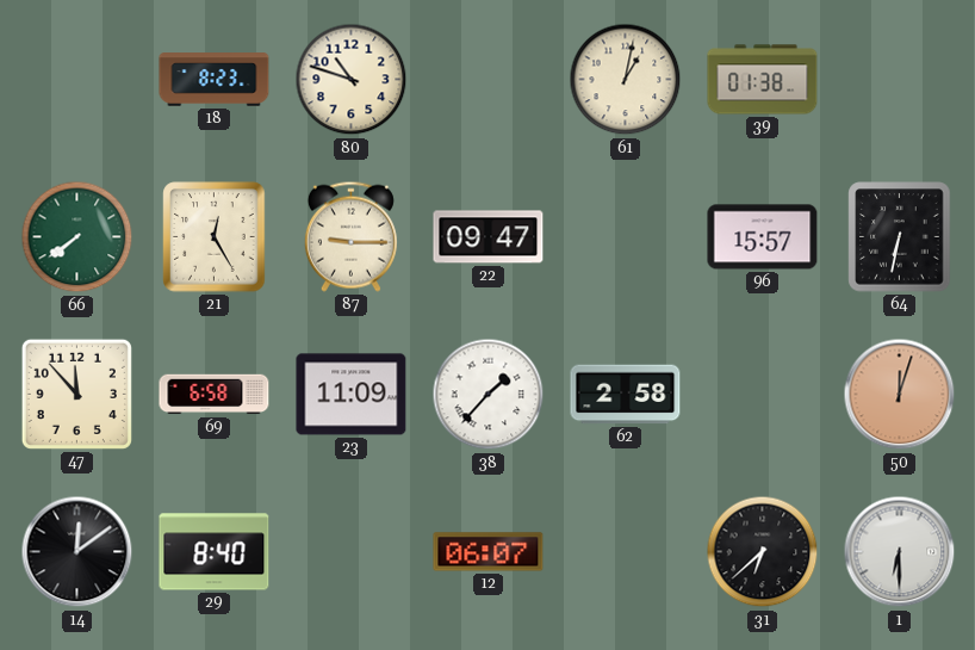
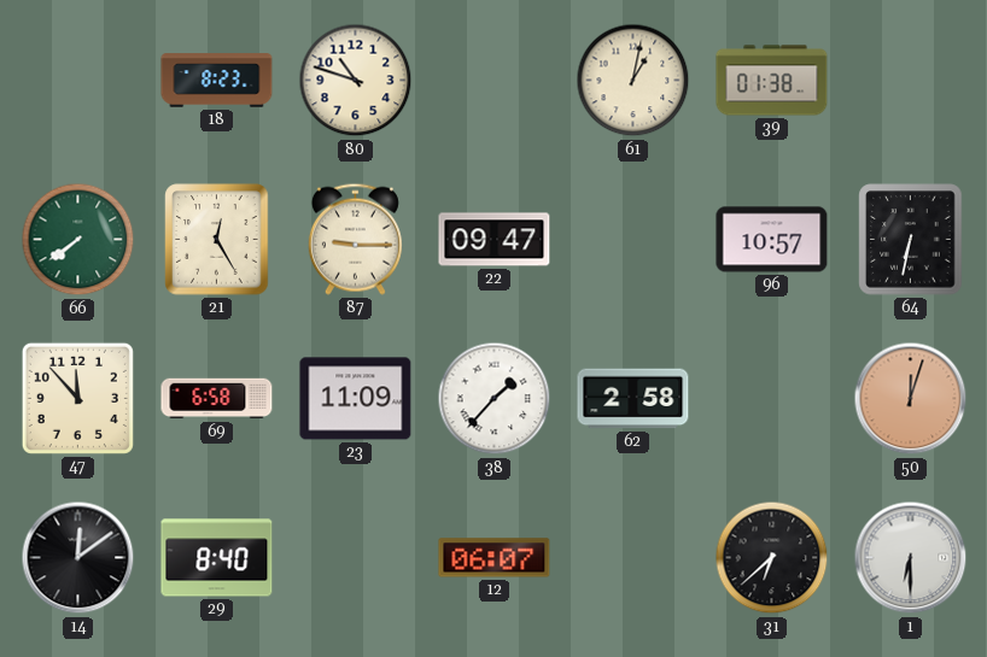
96: 15:57 -> 10:57 (772, 240)
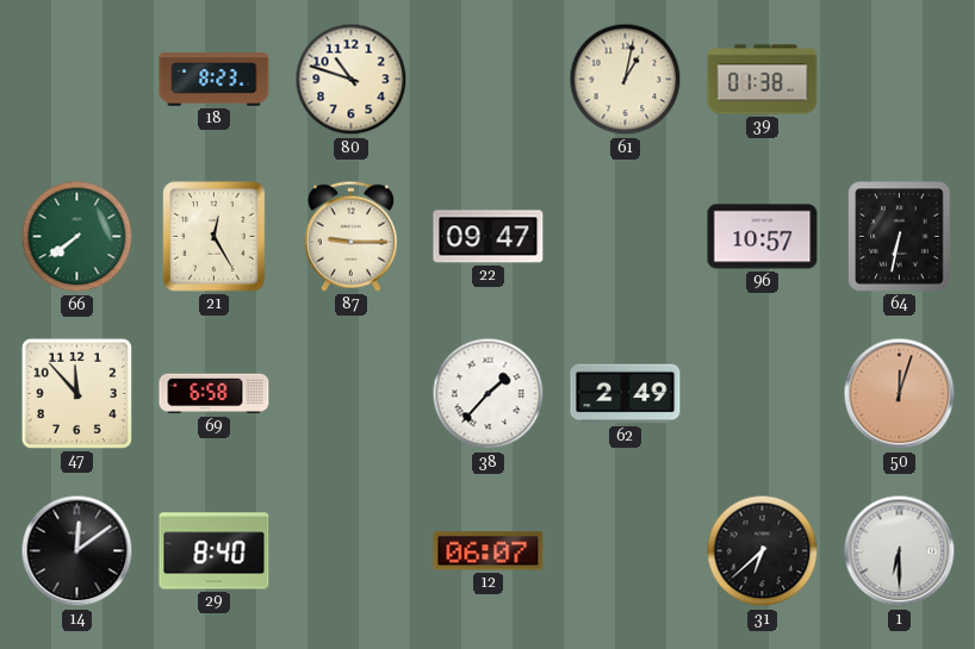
23: 11:09 -> none (356, 399)
62: 2:58 -> 2:49 (626, 394)
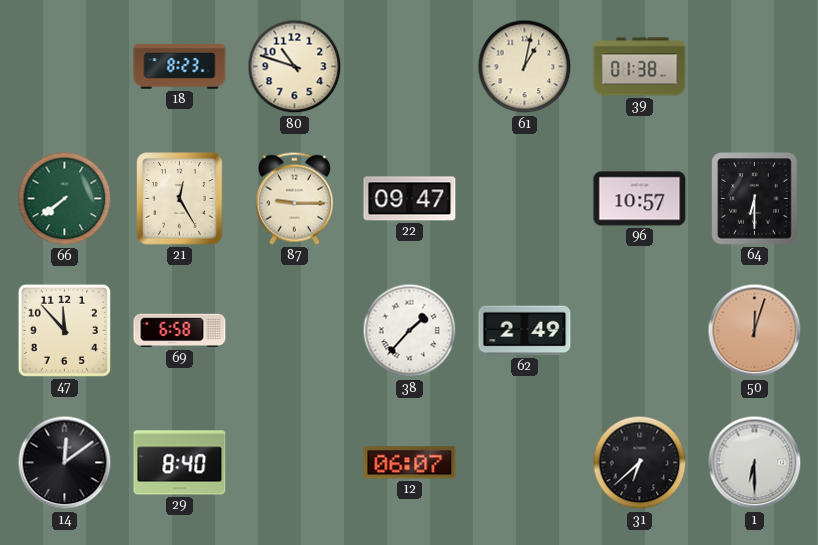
64: 6:32 -> 6:30 (755, 199)
